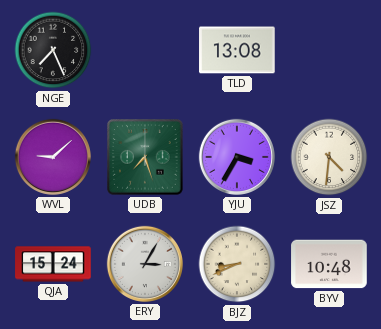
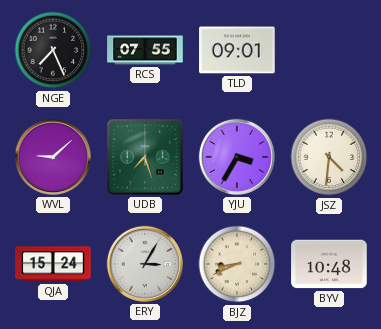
RCS: none -> 07:55 (145, 50)
TLD: 13:08 -> 09:01 (237, 50)
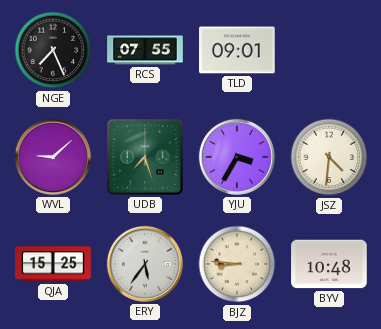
QJA: 15:24 -> 15:25 (53, 264)
ERY: 3:05 -> 5:36 (145, 264)
BJZ: 8:41 -> 8:46 (237, 264)
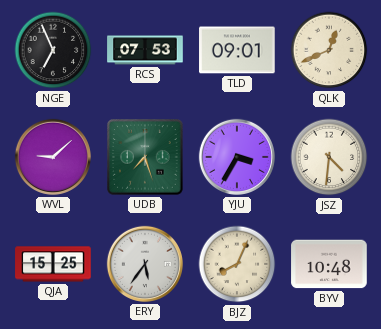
NGE: 7:26 -> 6:56 (53, 50)
RCS: 07:55 -> 07:53 (145, 50)
QLK: none -> 12:41 (329, 50)
BJZ: 8:46 -> 8:04 (237, 264)
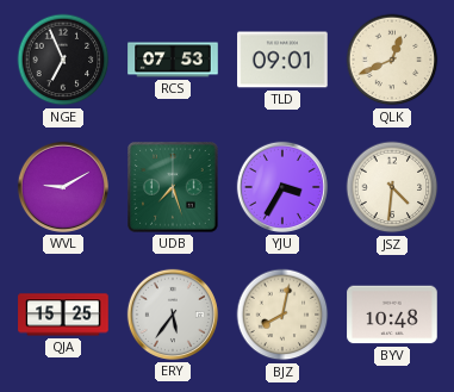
WVL: 9:08 -> 9:10 (63, 187)
BJZ: 8:04 -> 8:02 (282, 315)
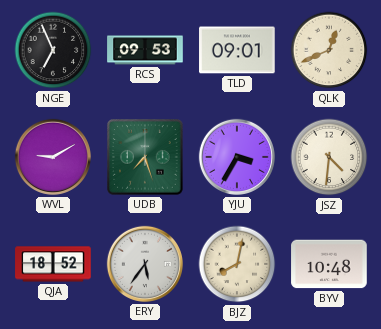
RCS: 07:53 -> 09:53 (145, 50)
QJA: 15:25 -> 18:52 (53, 264)
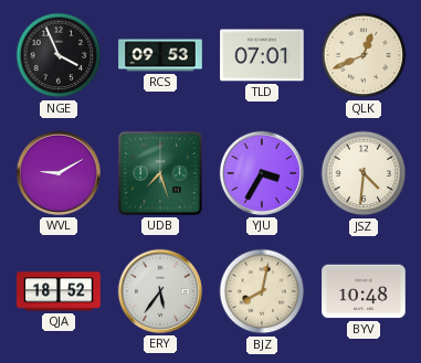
NGE: 6:56 -> 3:56 (59, 55)
TLD: 09:01 -> 07:01 (262, 55)
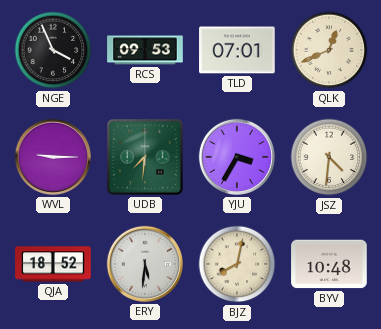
WVL: 9:10 -> 9:15 (53, 157)
UDB: 7:27 -> 7:31 (145, 157)
ERY: 5:36 -> 5:31 (145, 264)
